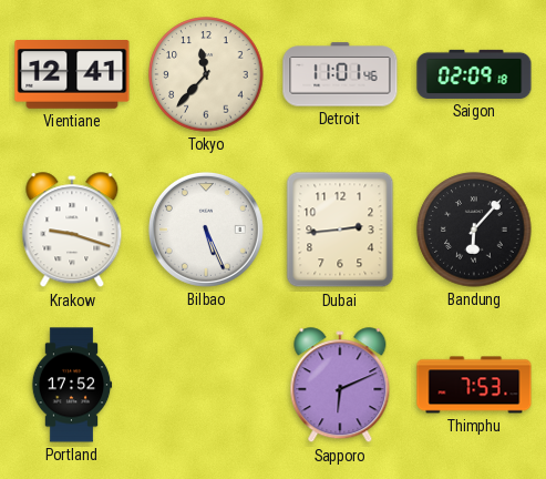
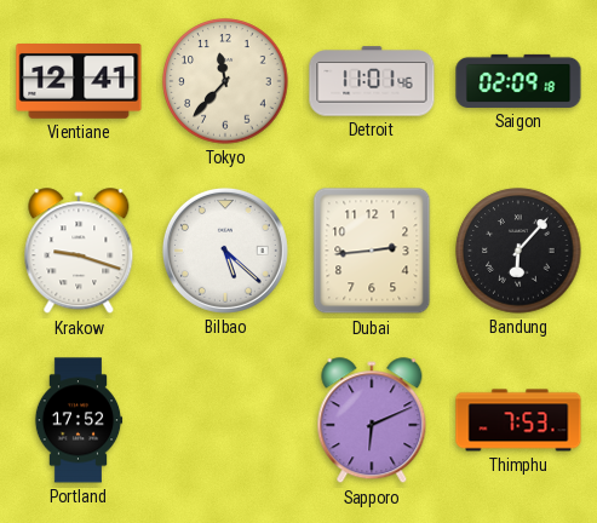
Bilbao: 5:26 -> 5:22 (225, 251)
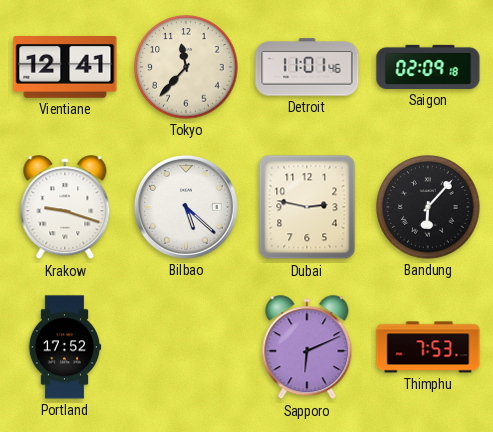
Dubai: 2:44 -> 2:47 (307, 207)
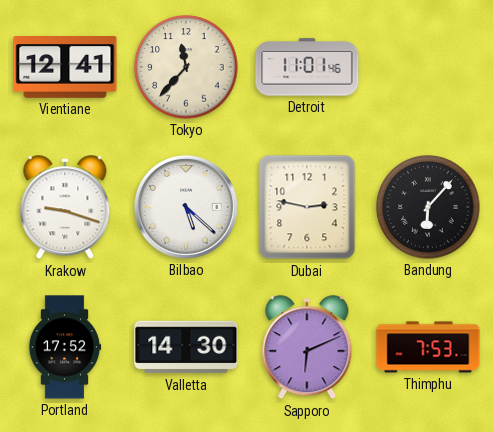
Saigon: 02:09 -> none (428, 67)
Valletta: none -> 14:30 (186, 347)
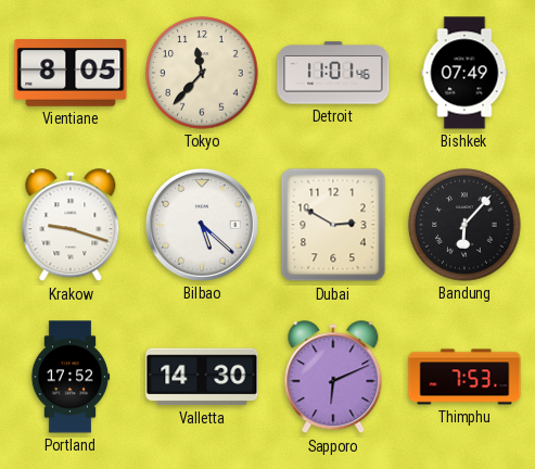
Vientiane: 12:41 -> 8:05 (71, 74)
Bishkek: none -> 07:49 (464, 73)
Dubai: 2:47 -> 2:50 (333, 225)
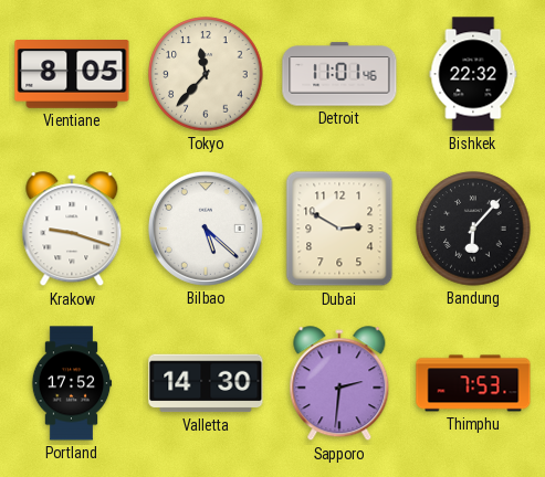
Bishkek: 07:49 -> 22:32 (473, 74)
Sapporo: 6:11 -> 2:31 (339, 384)
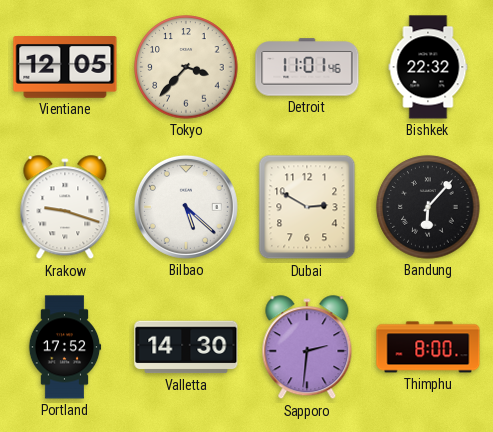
Vientiane: 8:05 -> 12:05 (65, 68)
Tokyo: 11:37 -> 3:37 (186, 67)
Thimphu: 7:53 -> 8:00 (428, 347)
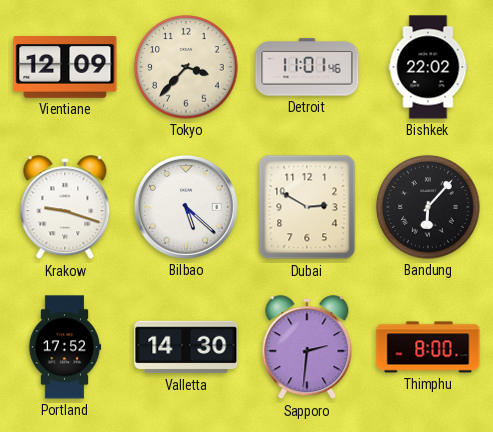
Vientiane: 12:05 -> 12:09 (65, 68)
Bishkek: 22:32 -> 22:02 (428, 67)
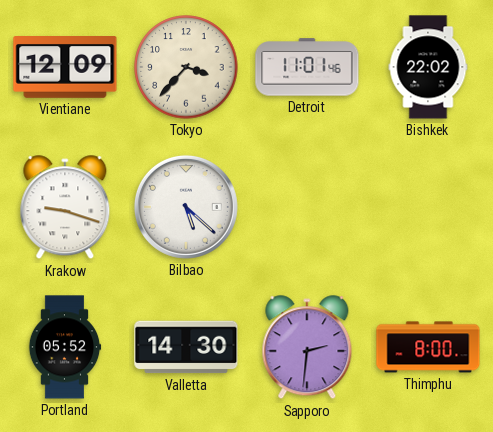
Dubai: 2:50 -> none (307, 207)
Bandung: 6:07 -> none (428, 207)
Portland: 17:52 -> 05:52 (65, 347)
